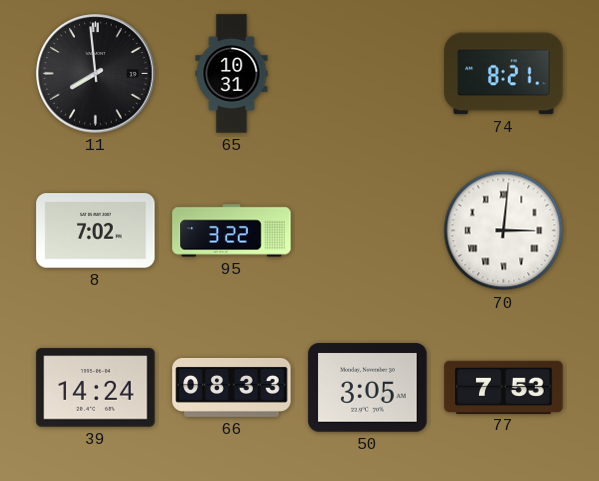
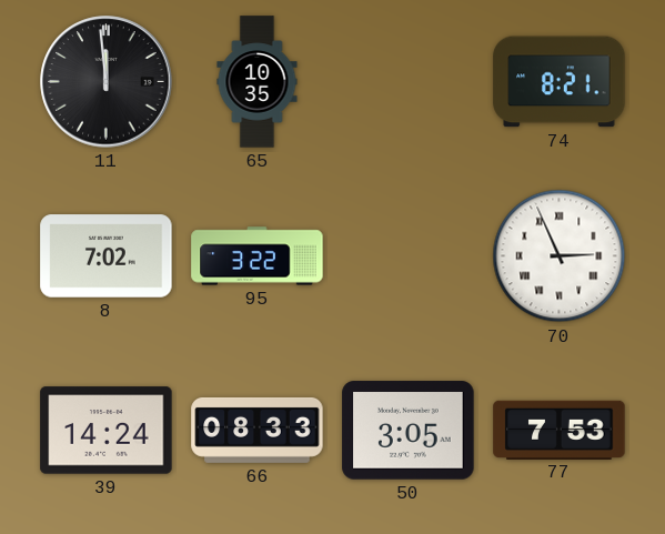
11: 7:59 -> 11:59 (107, 82)
65: 10:31 -> 10:35 (258, 82)
70: 3:01 -> 2:56 (560, 256)
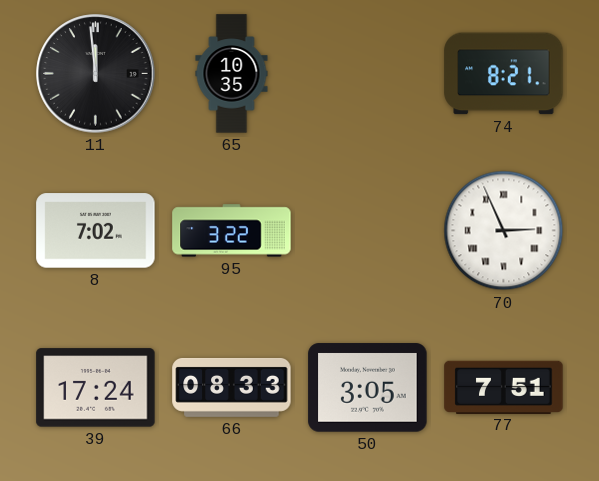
39: 14:24 -> 17:24 (96, 388)
77: 7:53 -> 7:51 (504, 387)
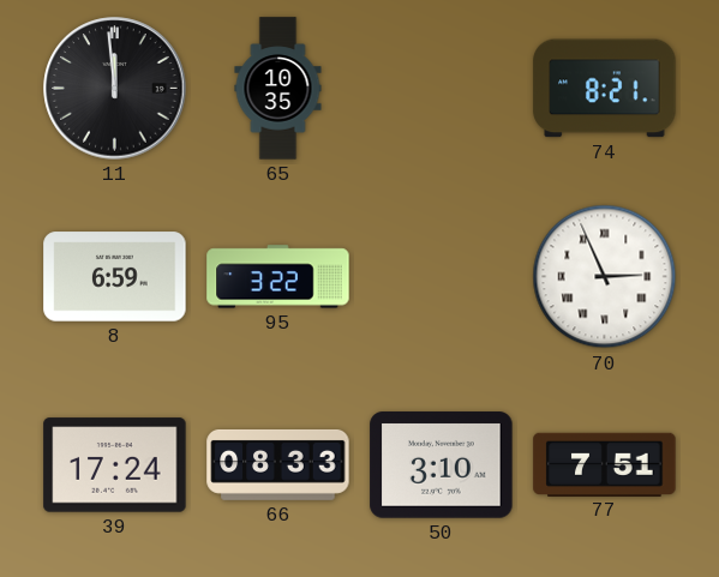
8: 7:02 -> 6:59 (115, 277)
50: 3:05 -> 3:10 (442, 465)
